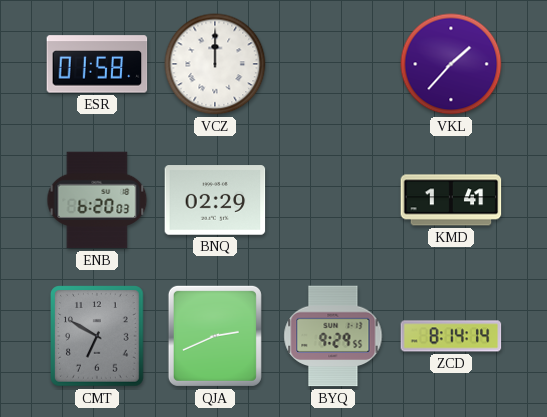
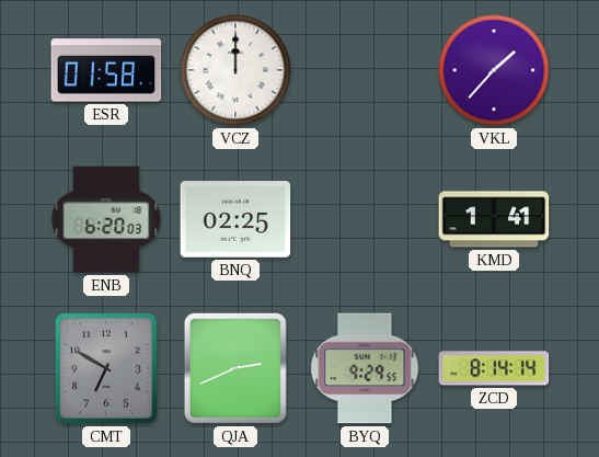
BNQ: 02:29 -> 02:25 (235, 219)
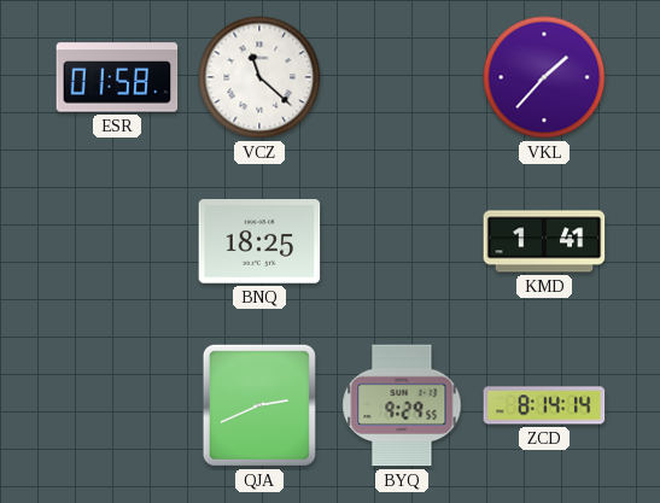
VCZ: 12:00 -> 11:22 (259, 77)
ENB: 6:20 -> none (106, 219)
BNQ: 02:25 -> 18:25 (259, 241)
CMT: 6:50 -> none (106, 368)
